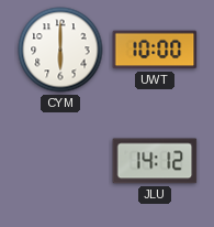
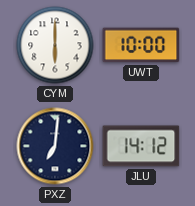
PXZ: none -> 7:01 (55, 146)
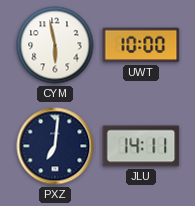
CYM: 6:00 -> 5:58 (55, 45)
JLU: 14:12 -> 14:11 (141, 146)
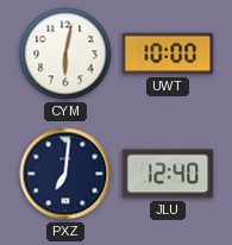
CYM: 5:58 -> 6:02 (65, 54)
JLU: 14:11 -> 12:40 (168, 174)
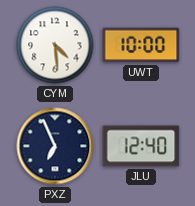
CYM: 6:02 -> 4:29 (55, 45)
PXZ: 7:01 -> 6:56 (55, 146)
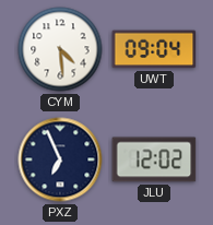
UWT: 10:00 -> 09:04 (154, 49)
JLU: 12:40 -> 12:02 (154, 159)
